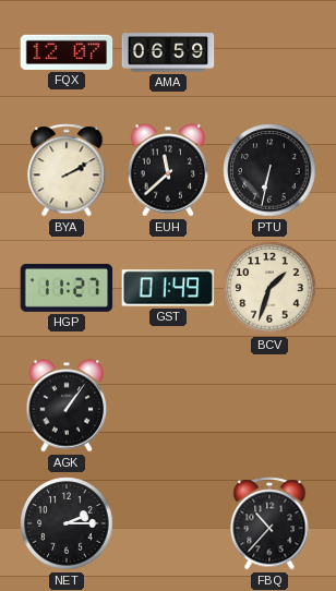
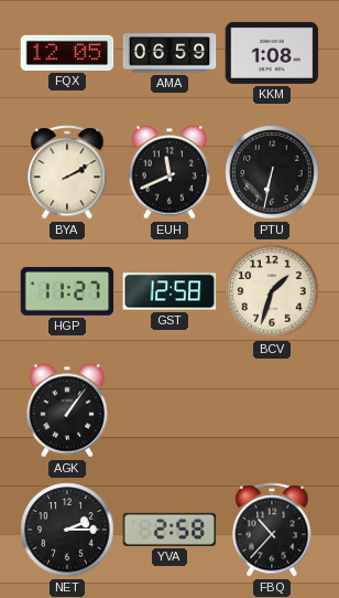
FQX: 12:07 -> 12:05 (67, 53)
KKM: none -> 1:08 (272, 53)
EUH: 11:38 -> 11:41 (169, 172)
GST: 01:49 -> 12:58 (169, 291)
YVA: none -> 2:58 (169, 530)
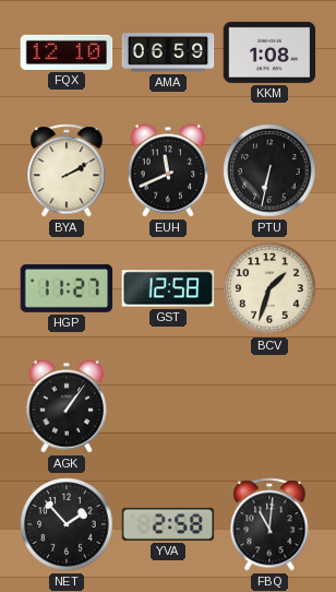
FQX: 12:05 -> 12:10 (67, 52)
NET: 2:15 -> 1:53 (67, 524)
FBQ: 10:37 -> 11:01 (269, 524)
